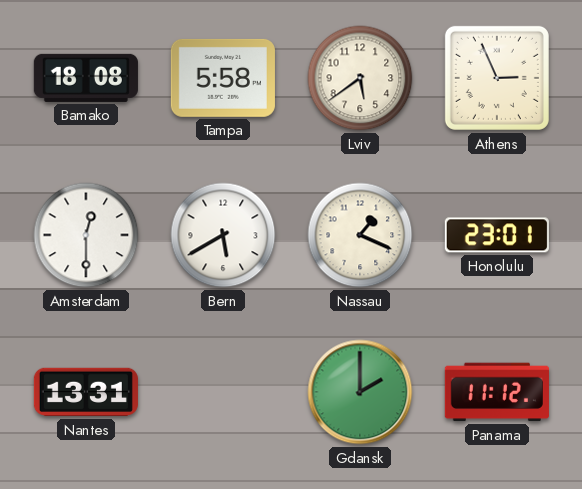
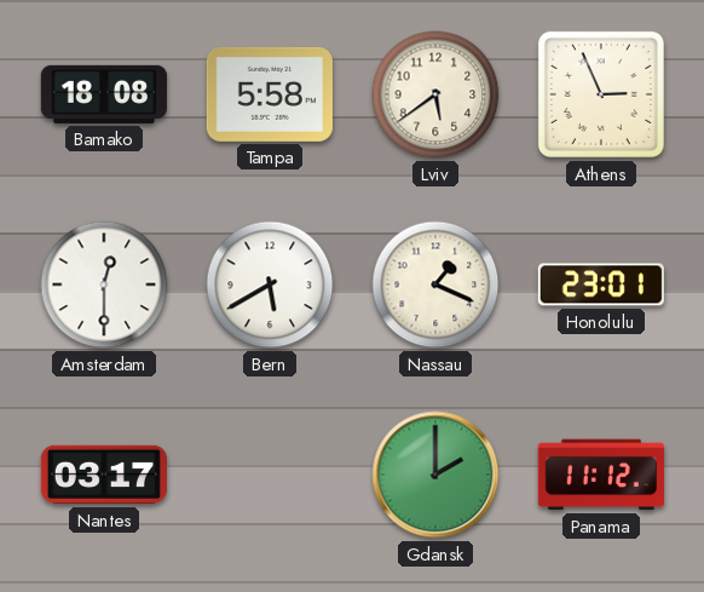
Nantes: 13:31 -> 03:17 (104, 475)
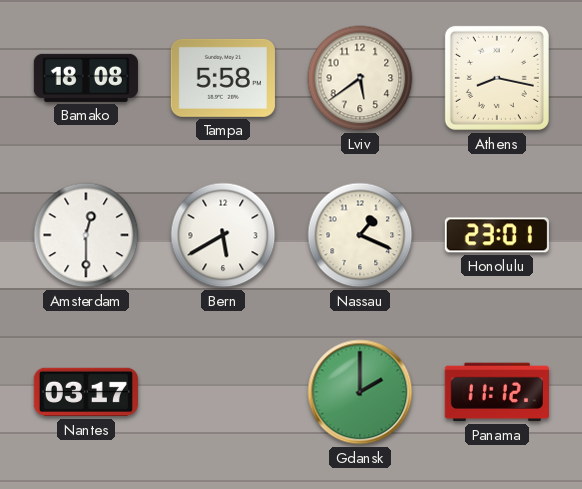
Athens: 2:56 -> 8:17 (497, 78)
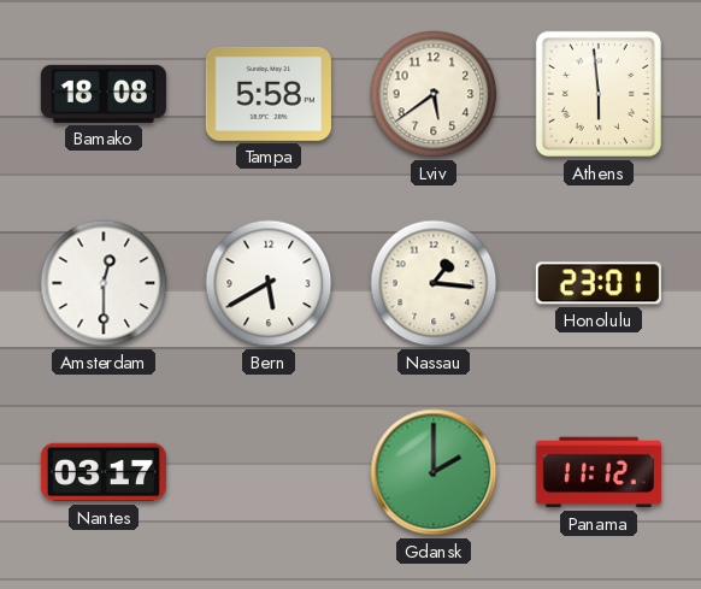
Athens: 8:17 -> 5:59 (599, 94)
Nassau: 1:19 -> 1:16 (434, 283)
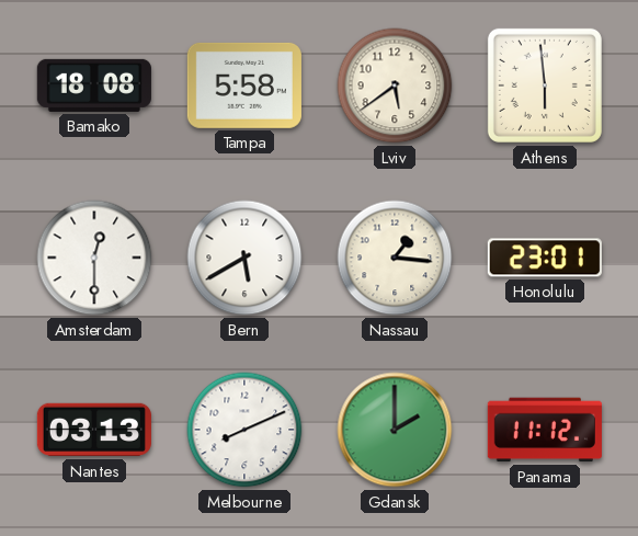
Nantes: 03:17 -> 03:13 (94, 430)
Melbourne: none -> 8:11 (244, 430)
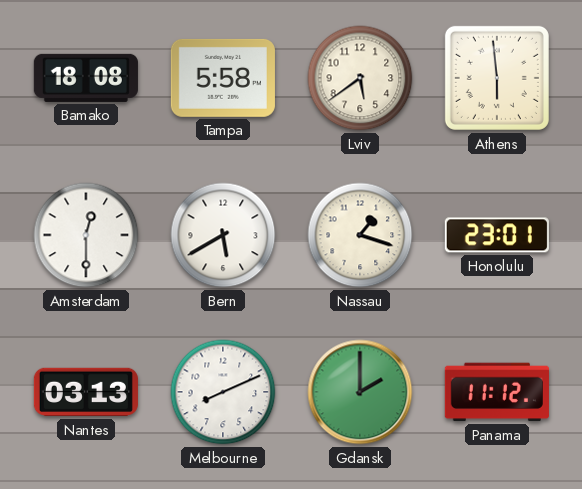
Nassau: 1:16 -> 1:18 (360, 235)
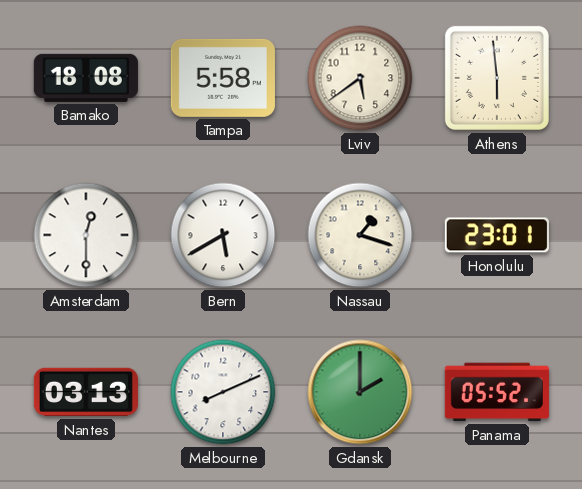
Panama: 11:12 -> 05:52 (497, 392)
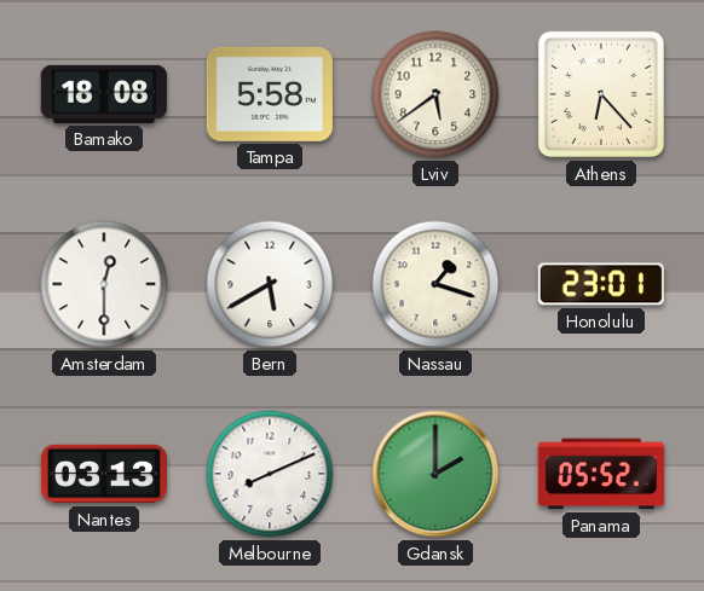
Athens: 5:59 -> 6:23 (601, 94)
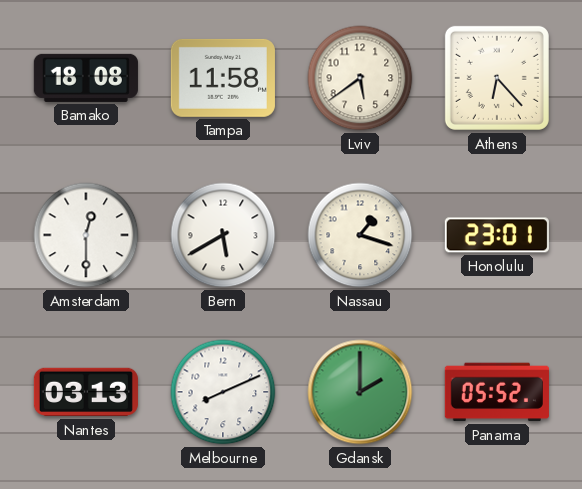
Tampa: 5:58 -> 11:58 (223, 78)
